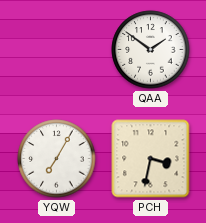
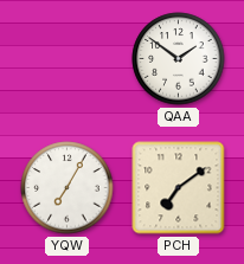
PCH: 3:32 -> 7:09 (179, 188)
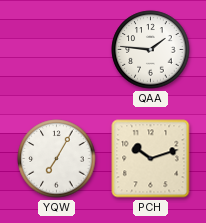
QAA: 1:51 -> 1:46 (151, 50)
PCH: 7:09 -> 10:12 (151, 159)
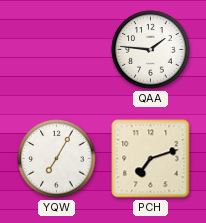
PCH: 10:12 -> 7:12 (151, 159)
